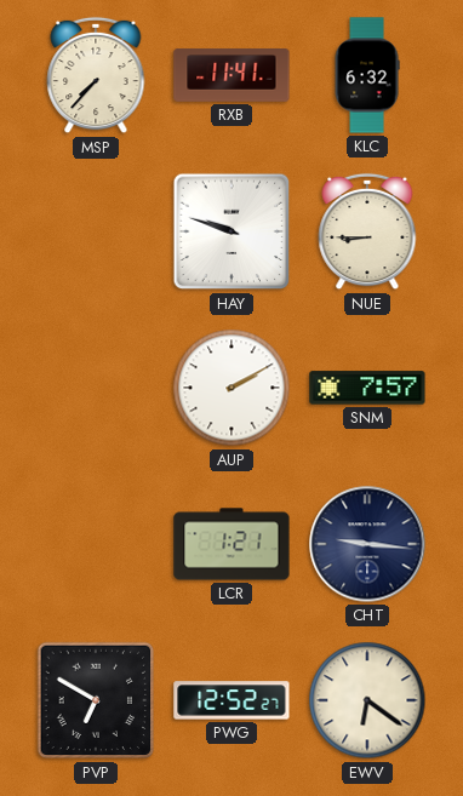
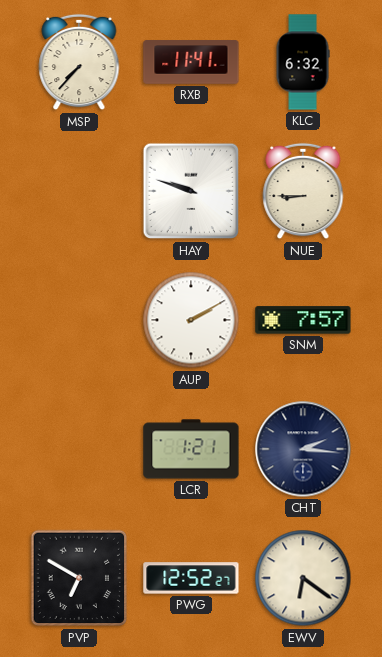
CHT: 9:16 -> 2:16 (303, 449)
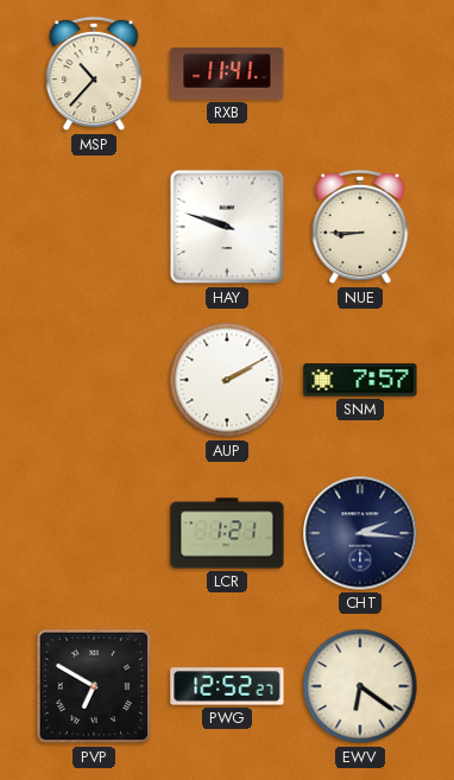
MSP: 7:37 -> 10:37 (94, 74)
KLC: 6:32 -> none (303, 62)
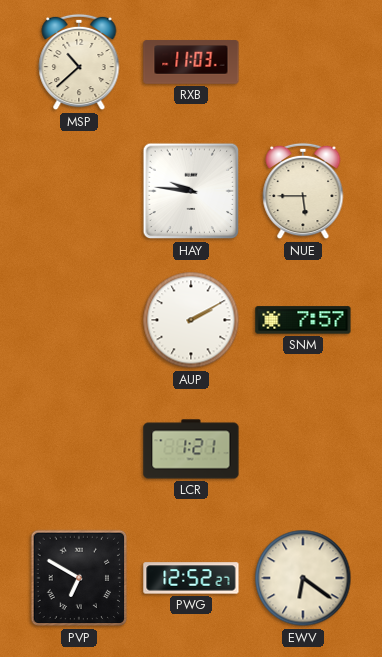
MSP: 10:37 -> 10:38 (79, 62)
RXB: 11:41 -> 11:03 (191, 62)
HAY: 9:48 -> 9:46 (191, 191)
NUE: 8:45 -> 5:45 (303, 191)
CHT: 2:16 -> none (360, 533)
